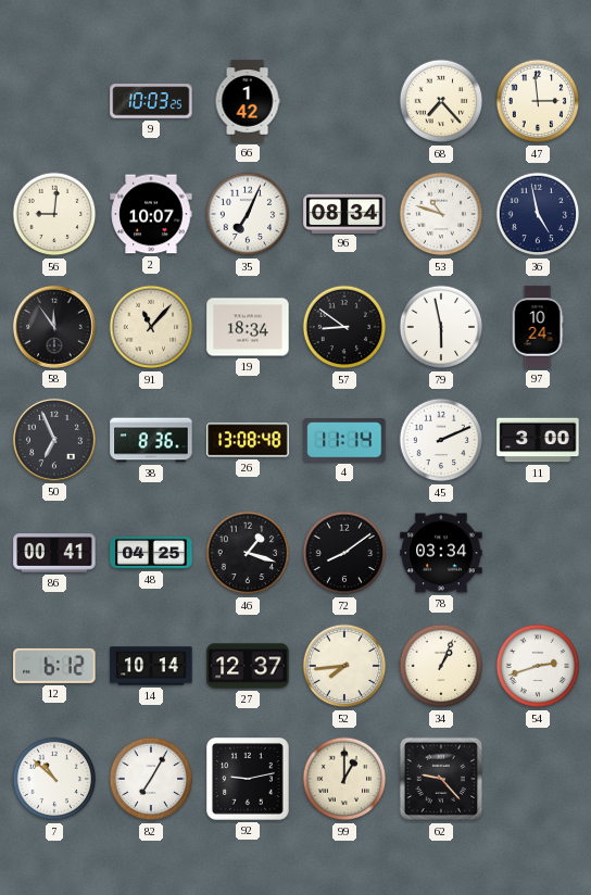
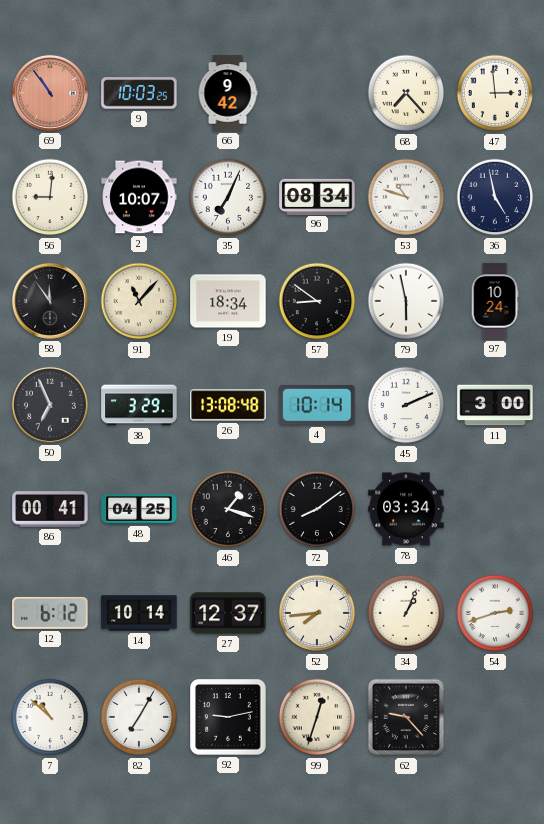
69: none -> 10:54 (50, 93)
66: 1:42 -> 9:42 (228, 93)
38: 8:36 -> 3:29 (139, 405)
4: 11:14 -> 10:14 (317, 405)
99: 1:00 -> 12:33 (317, 717)
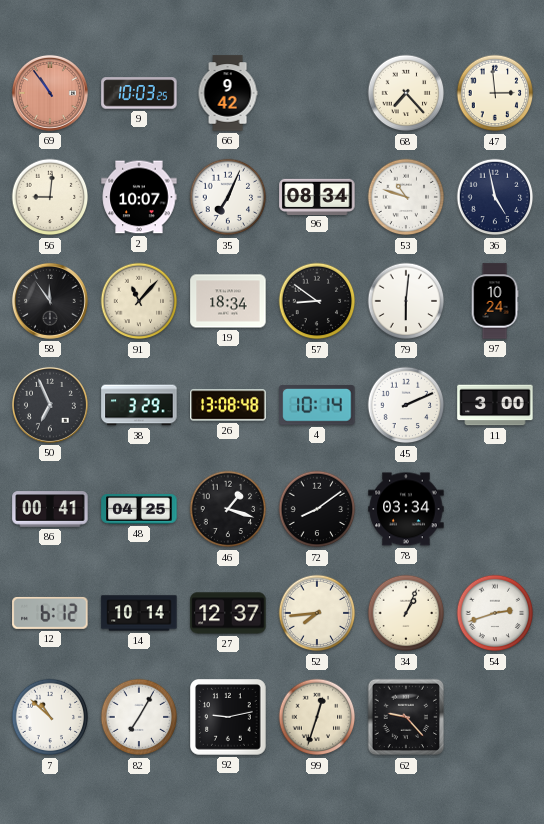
79: 5:58 -> 6:01 (406, 301)
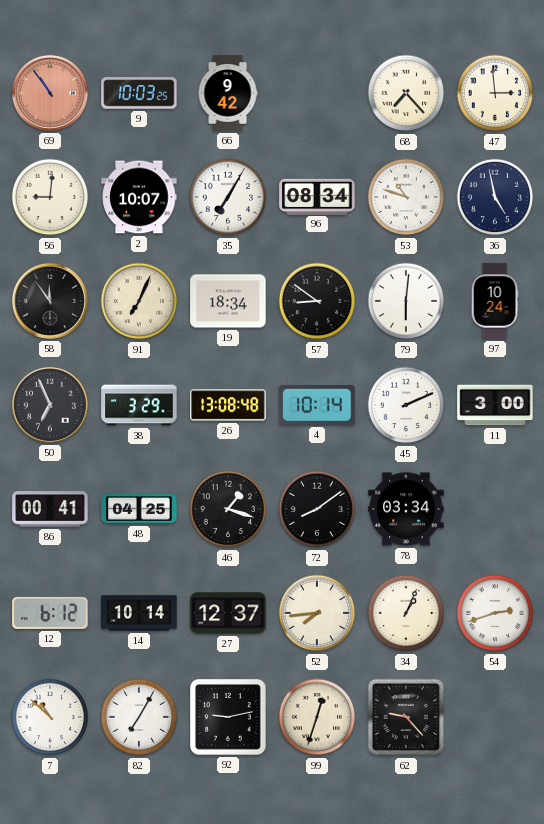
35: 7:04 -> 7:05 (228, 197)
91: 11:07 -> 7:04 (139, 301)
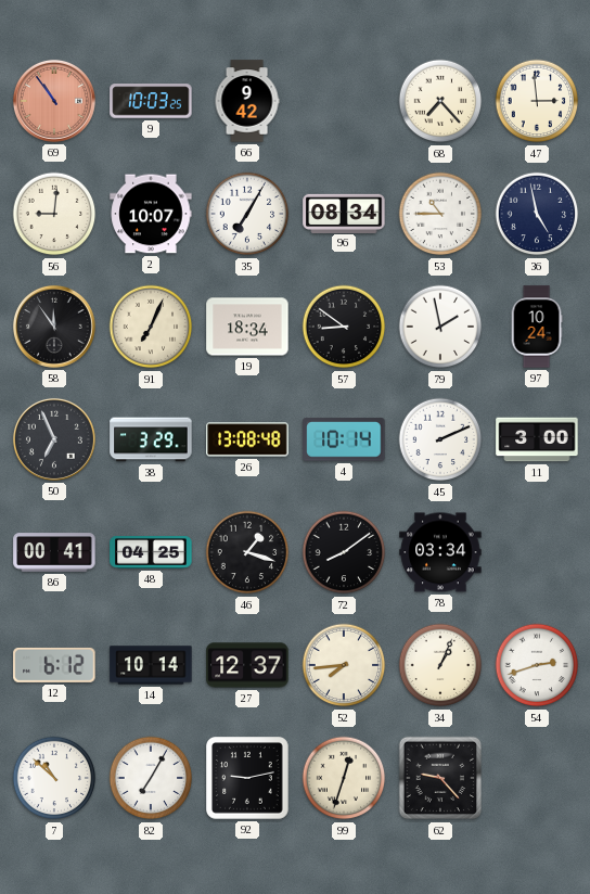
53: 10:48 -> 10:45 (440, 214)
79: 6:01 -> 1:58 (440, 327)
